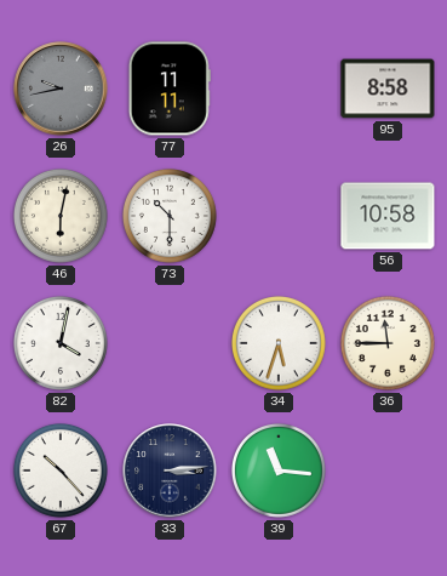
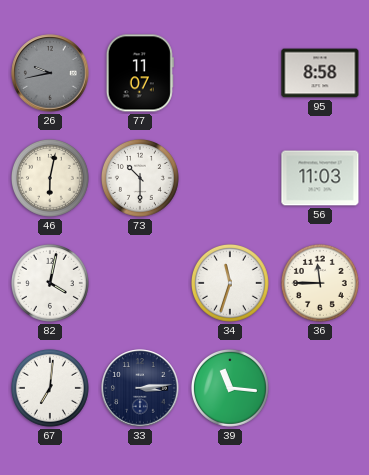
77: 11:11 -> 11:07 (140, 73)
56: 10:58 -> 11:03 (320, 178)
34: 5:33 -> 11:33 (230, 283)
67: 10:23 -> 7:01 (50, 388)
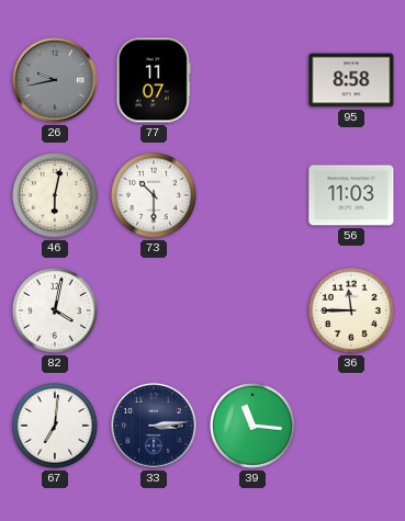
34: 11:33 -> none (230, 283)
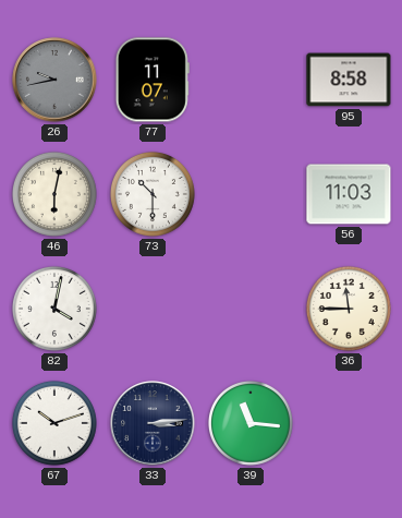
67: 7:01 -> 10:12 (54, 423)
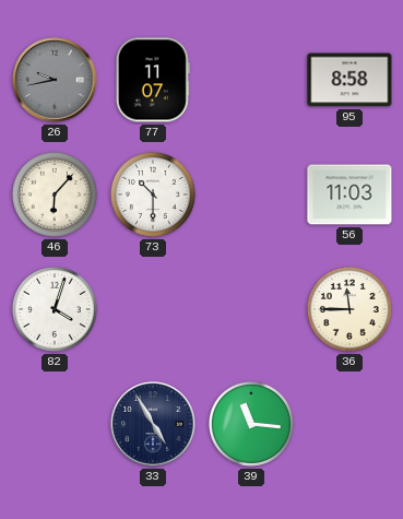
46: 6:02 -> 6:07 (55, 194)
82: 4:02 -> 4:03 (55, 309)
67: 10:12 -> none (54, 423)
33: 3:14 -> 4:55 (153, 424)
